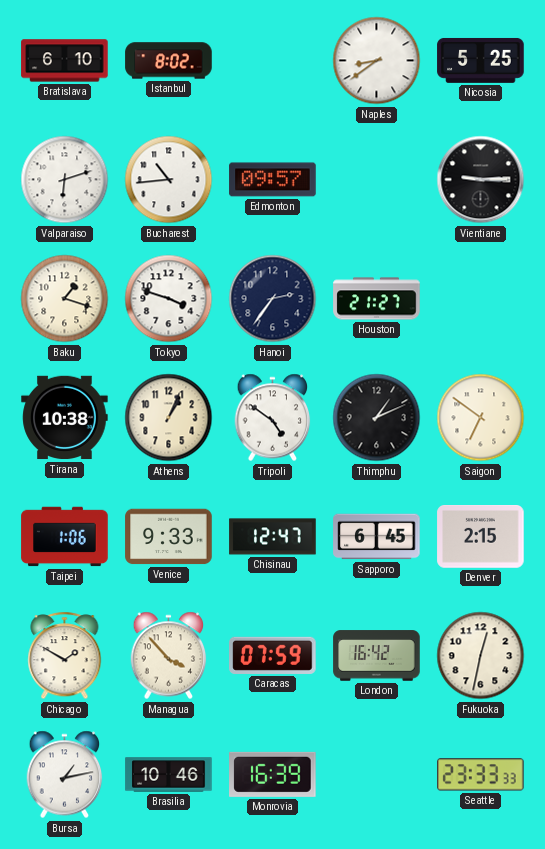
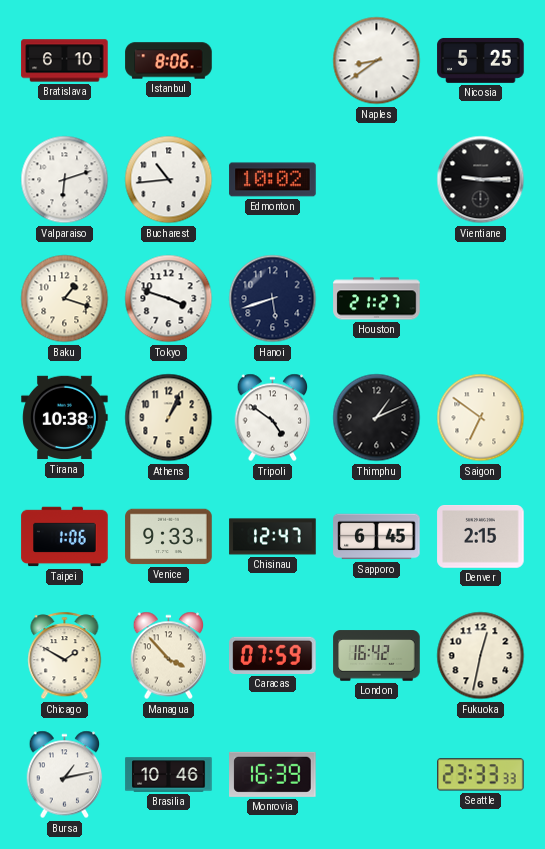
Istanbul: 8:02 -> 8:06 (169, 61)
Edmonton: 09:57 -> 10:02 (273, 180)
Hanoi: 2:36 -> 5:42 (273, 299)
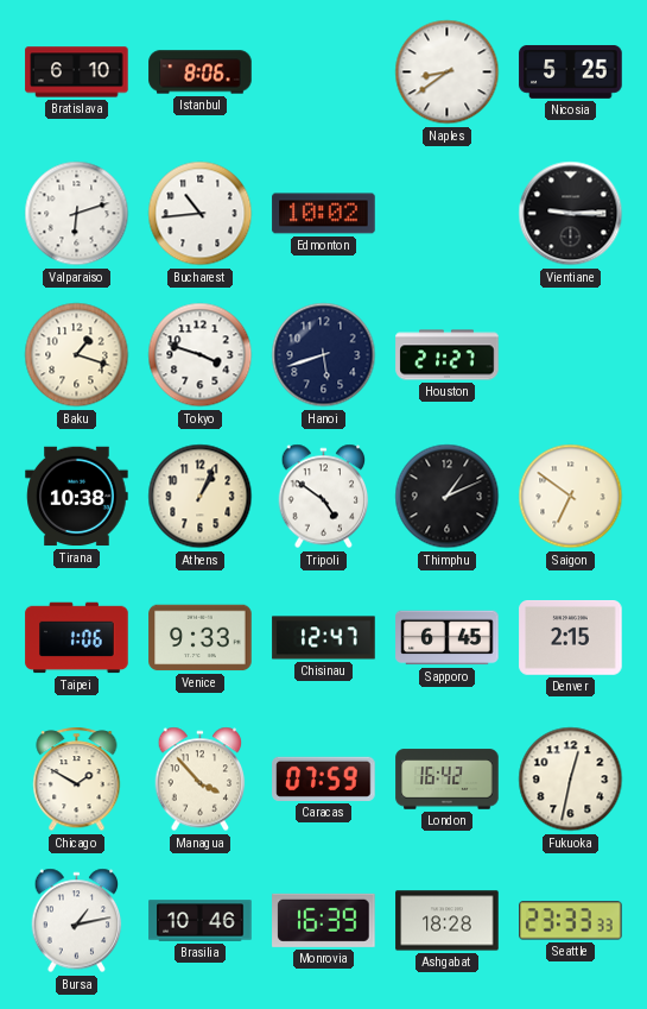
Ashgabat: none -> 18:28 (448, 921)
